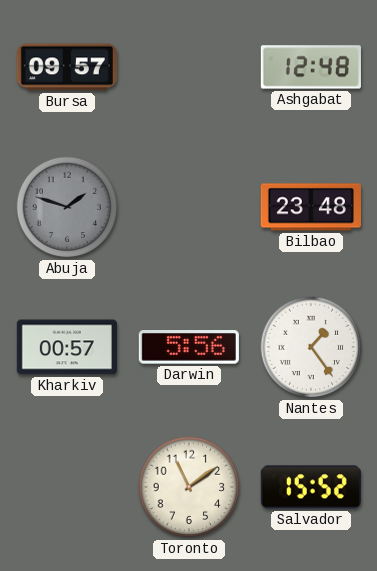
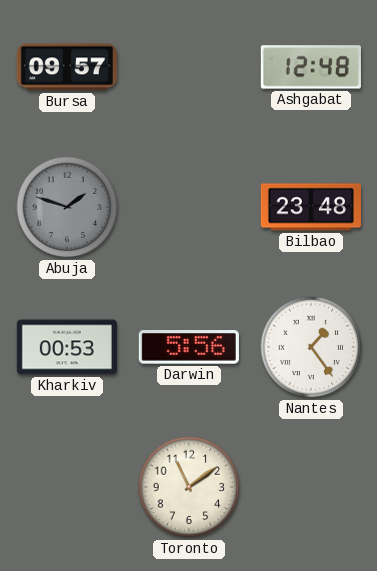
Kharkiv: 00:57 -> 00:53 (67, 347)
Salvador: 15:52 -> none (311, 487)
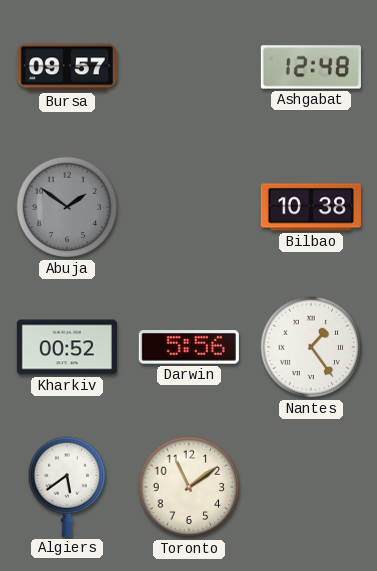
Abuja: 1:48 -> 1:51 (67, 207)
Bilbao: 23:48 -> 10:38 (311, 207)
Kharkiv: 00:53 -> 00:52 (67, 347)
Algiers: none -> 5:39 (67, 487)
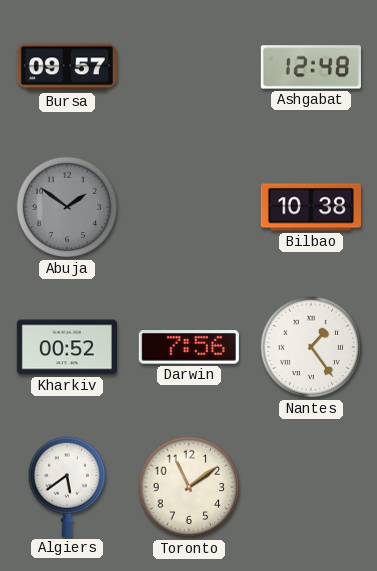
Darwin: 5:56 -> 7:56 (189, 347)
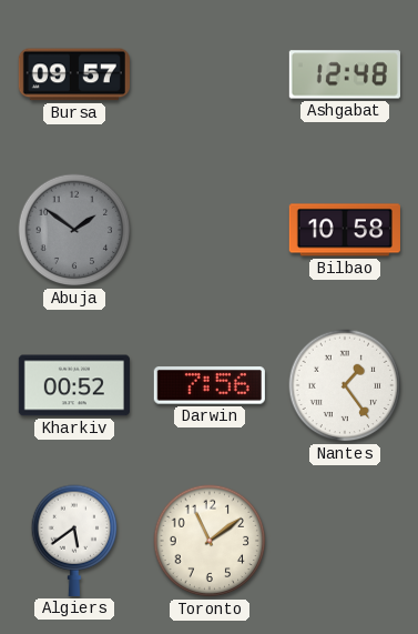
Bilbao: 10:38 -> 10:58 (345, 230)
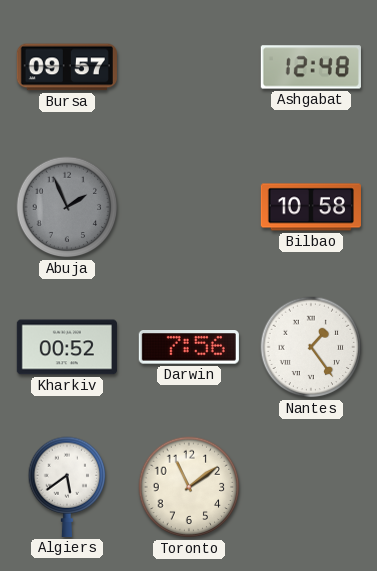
Abuja: 1:51 -> 1:56 (67, 207)
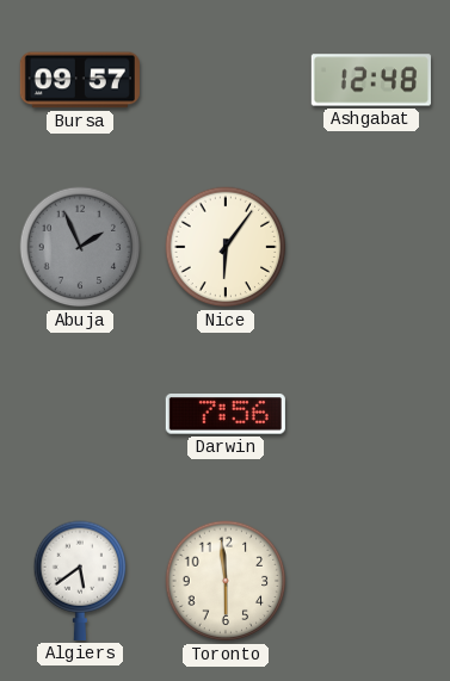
Nice: none -> 6:06 (226, 247)
Bilbao: 10:58 -> none (311, 207)
Kharkiv: 00:52 -> none (67, 347)
Nantes: 1:24 -> none (311, 347)
Toronto: 11:09 -> 5:59 (226, 581)
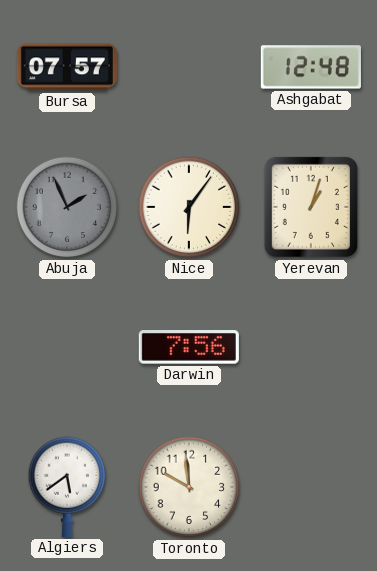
Bursa: 09:57 -> 07:57 (67, 67)
Yerevan: none -> 1:03 (311, 207)
Toronto: 5:59 -> 9:59 (189, 487)
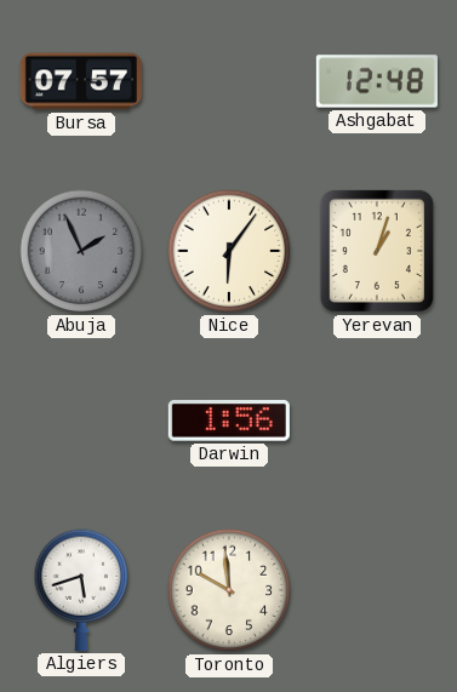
Darwin: 7:56 -> 1:56 (229, 421)
Algiers: 5:39 -> 5:42 (81, 590)
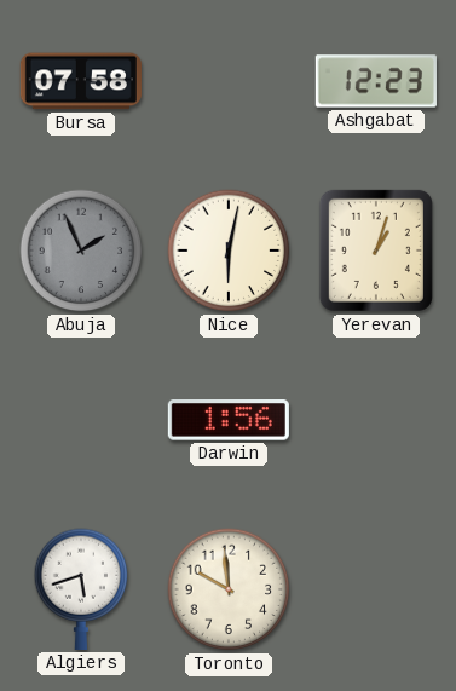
Bursa: 07:57 -> 07:58 (81, 81)
Ashgabat: 12:48 -> 12:23 (376, 81)
Nice: 6:06 -> 6:02 (229, 251)
